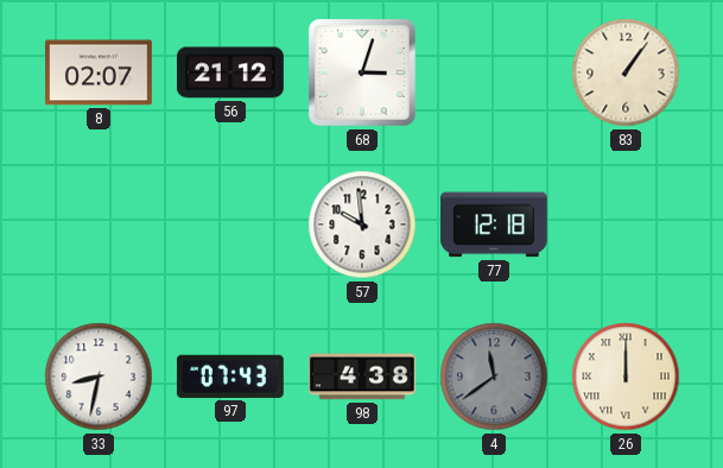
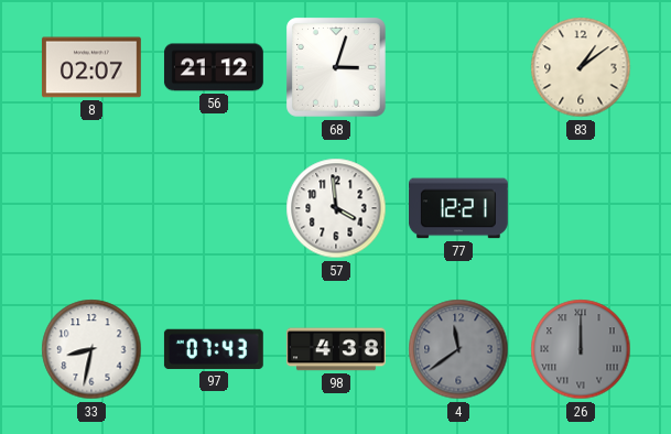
83: 1:06 -> 1:09 (581, 67)
57: 9:59 -> 3:59 (336, 208)
77: 12:18 -> 12:21 (458, 208)
26 dial: cream -> grey (581, 349)
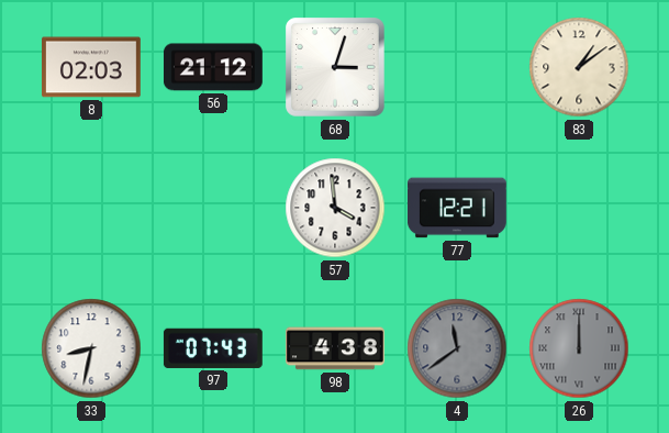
8: 02:07 -> 02:03 (91, 67)
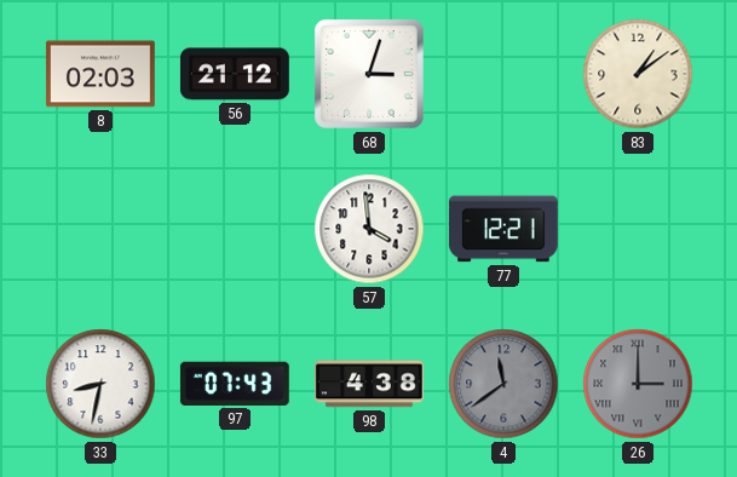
26: 12:00 -> 3:00 (638, 384)
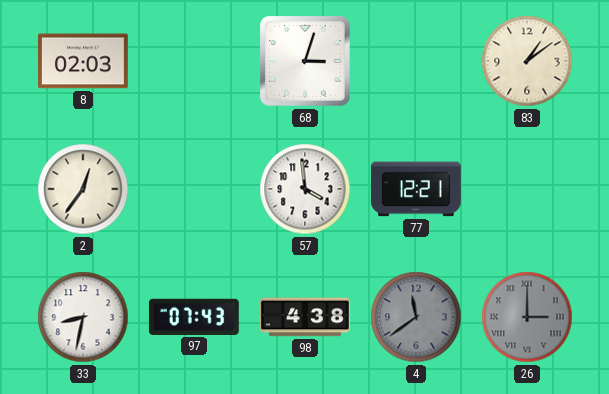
56: 21:12 -> none (235, 74)
2: none -> 12:36 (83, 189)
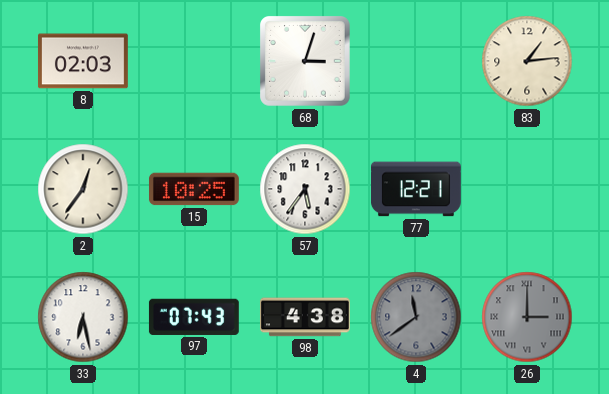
83: 1:09 -> 1:14 (527, 61)
15: none -> 10:25 (194, 189)
57: 3:59 -> 5:36 (305, 189)
33: 8:32 -> 6:28 (83, 317)
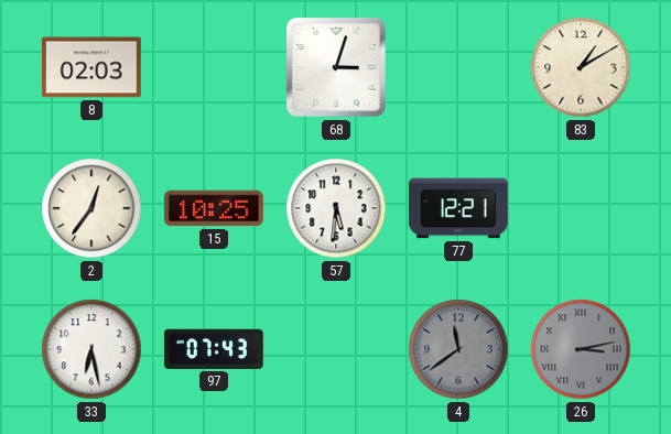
83: 1:14 -> 1:10 (581, 67)
57: 5:36 -> 5:31 (336, 208)
98: 4:38 -> none (305, 317)
26: 3:00 -> 3:13 (581, 349)
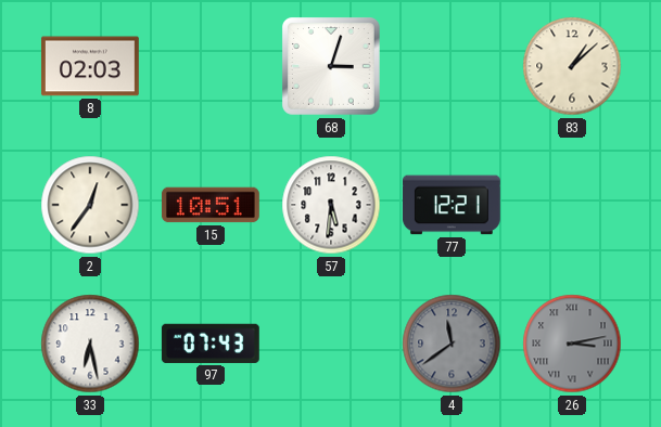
83: 1:10 -> 1:08 (572, 66)
15: 10:25 -> 10:51 (211, 205)
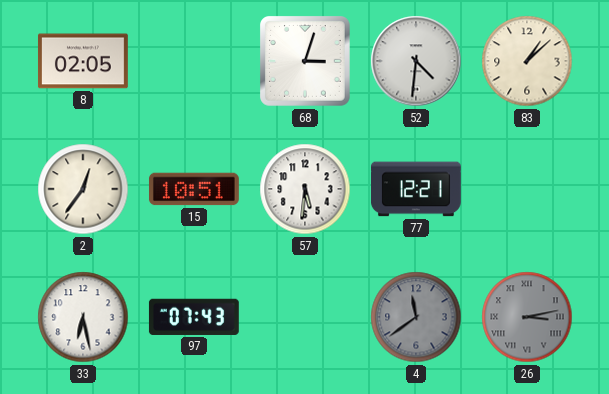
8: 02:03 -> 02:05 (83, 61)
52: none -> 4:31 (416, 61)
